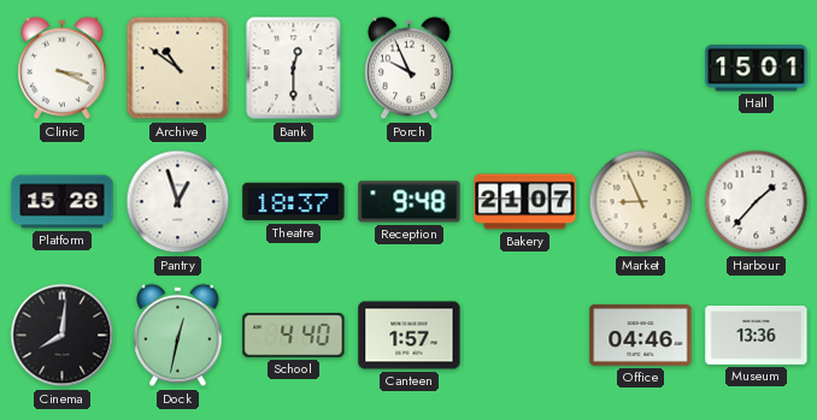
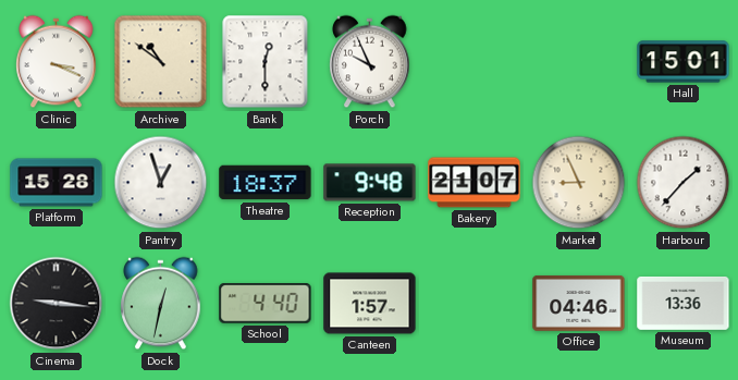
Cinema: 8:01 -> 9:16 (57, 304)
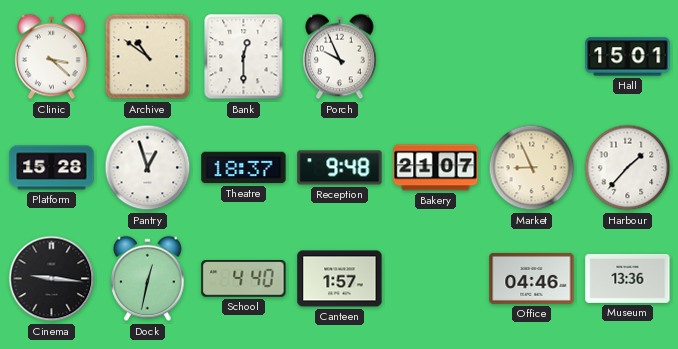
Clinic: 3:19 -> 3:22 (52, 57)
